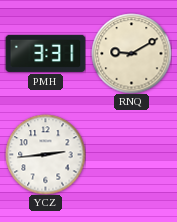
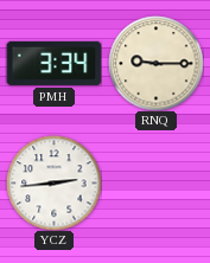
PMH: 3:31 -> 3:34 (53, 63)
RNQ: 9:10 -> 9:15 (155, 63)
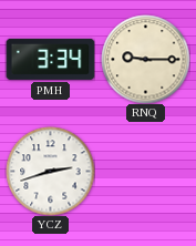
YCZ: 2:44 -> 2:42 (50, 171)
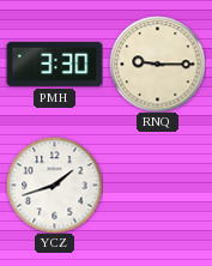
PMH: 3:34 -> 3:30 (54, 64)
YCZ: 2:42 -> 1:42 (54, 185)
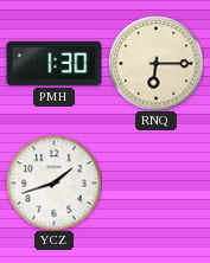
PMH: 3:30 -> 1:30 (53, 63)
RNQ: 9:15 -> 6:15 (155, 63)
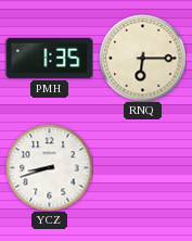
PMH: 1:30 -> 1:35 (49, 58)
YCZ: 1:42 -> 8:42 (49, 167)
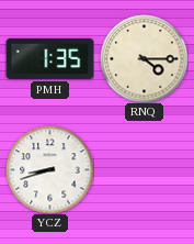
RNQ: 6:15 -> 4:15 (144, 58)
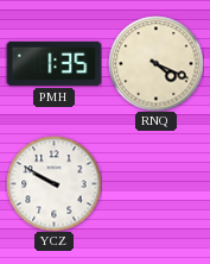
RNQ: 4:15 -> 4:19 (155, 63)
YCZ: 8:42 -> 9:50 (53, 183)
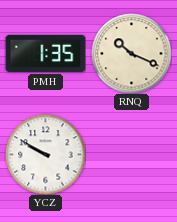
RNQ: 4:19 -> 10:19 (131, 53)
